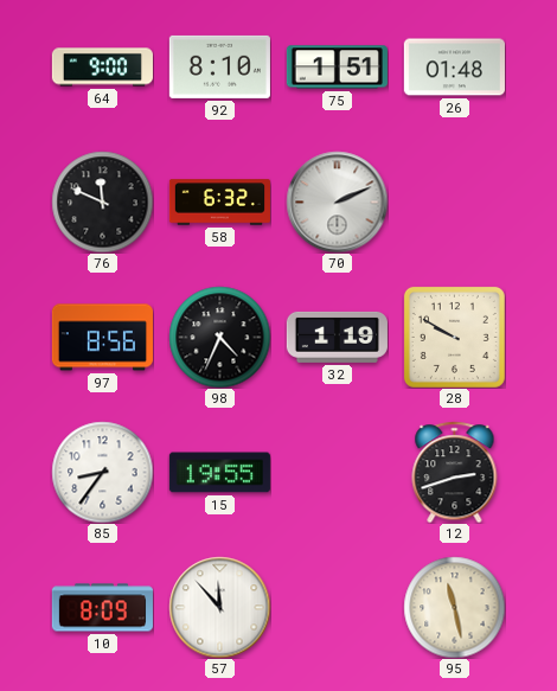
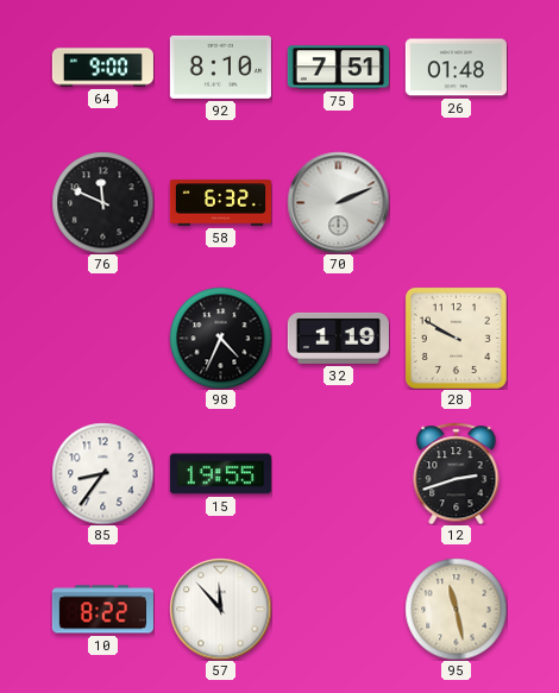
75: 1:51 -> 7:51 (338, 68)
97: 8:56 -> none (102, 338)
10: 8:09 -> 8:22 (102, 610)
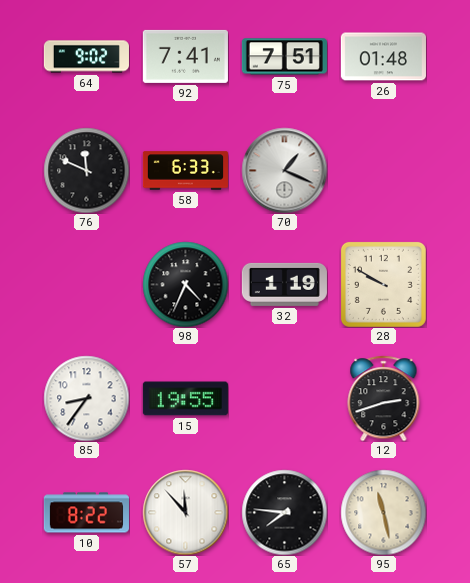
64: 9:00 -> 9:02 (86, 57)
92: 8:10 -> 7:41 (185, 56)
58: 6:32 -> 6:33 (185, 171)
70: 2:11 -> 1:19 (284, 170)
65: none -> 7:46 (284, 512)
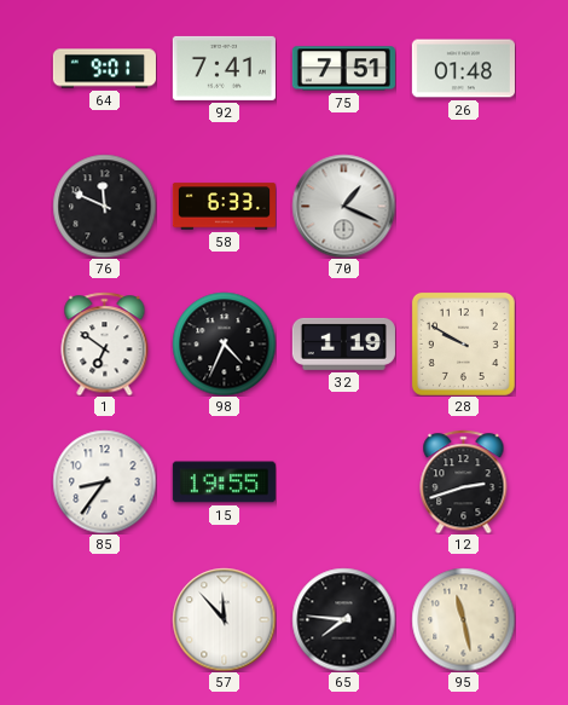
64: 9:02 -> 9:01 (104, 69)
1: none -> 6:51 (105, 343)
10: 8:22 -> none (86, 513)
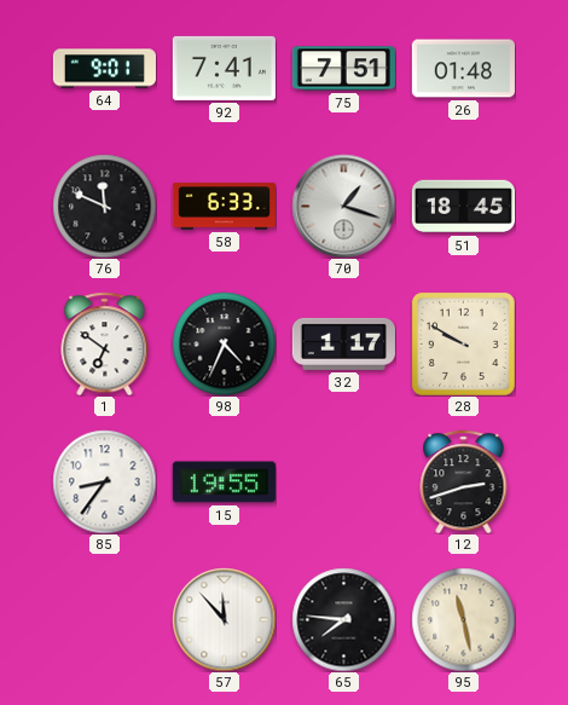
70: 1:19 -> 1:18 (343, 206)
51: none -> 18:45 (463, 207)
32: 1:19 -> 1:17 (343, 343)
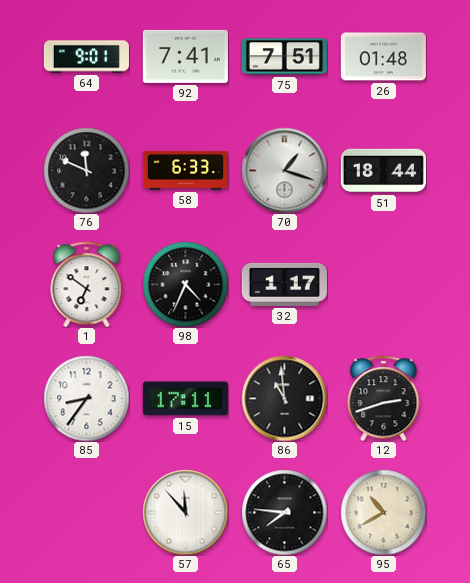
51: 18:45 -> 18:44 (383, 171)
28: 9:50 -> none (463, 343)
15: 19:55 -> 17:11 (185, 399)
86: none -> 10:59 (284, 398)
95: 11:28 -> 10:40 (383, 512)
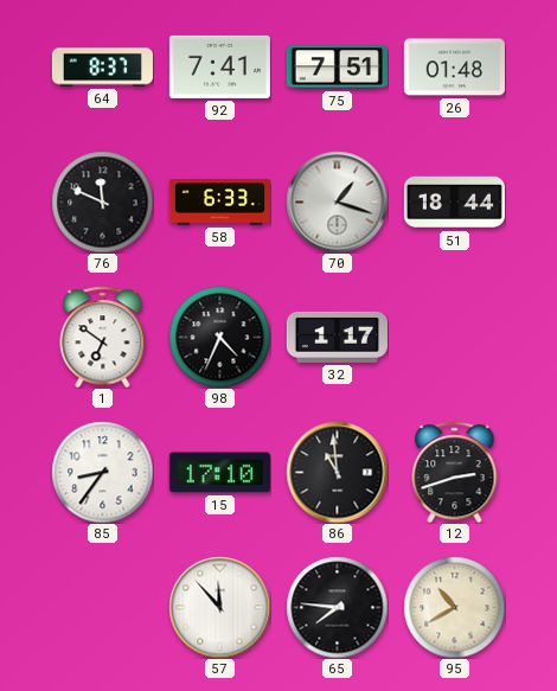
64: 9:01 -> 8:37 (102, 68)
15: 17:11 -> 17:10 (219, 473)
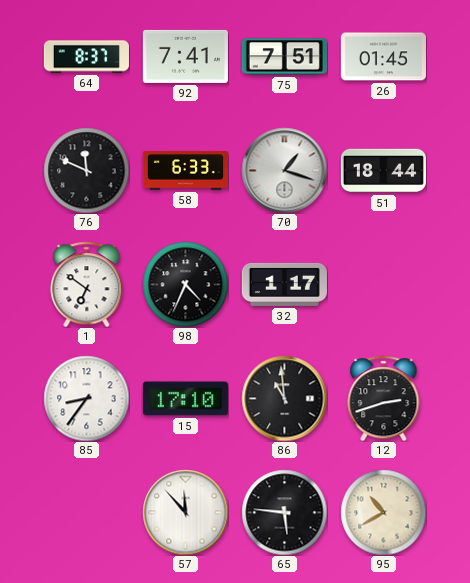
26: 01:48 -> 01:45 (383, 57)
65: 7:46 -> 5:46 (284, 512)
